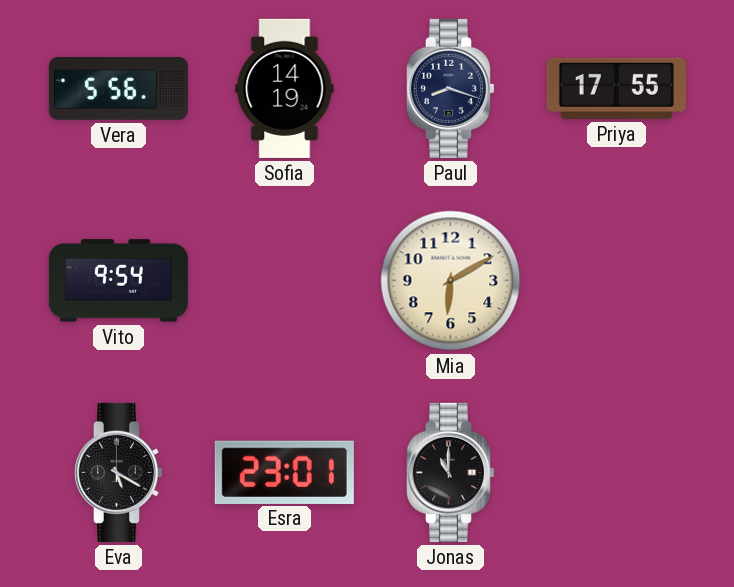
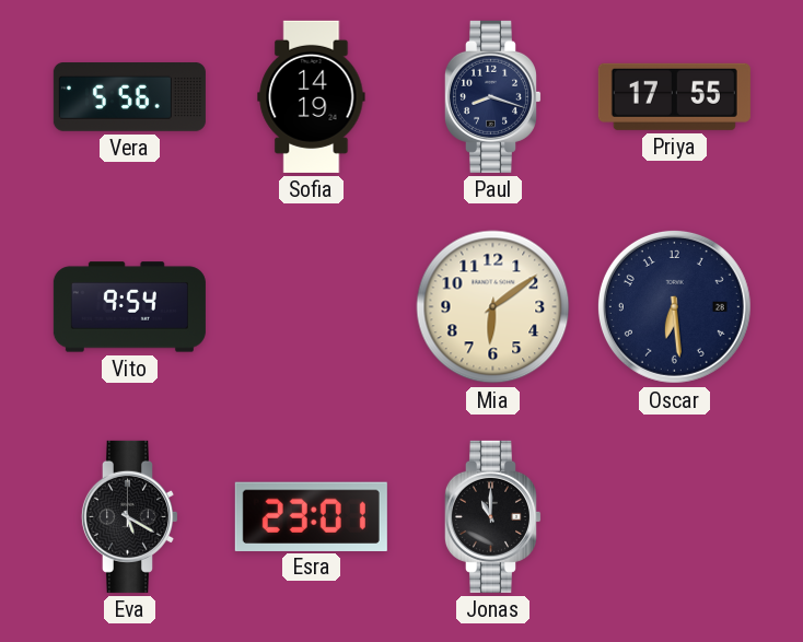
Mia: 6:10 -> 6:09 (493, 307)
Oscar: none -> 6:29 (674, 306)
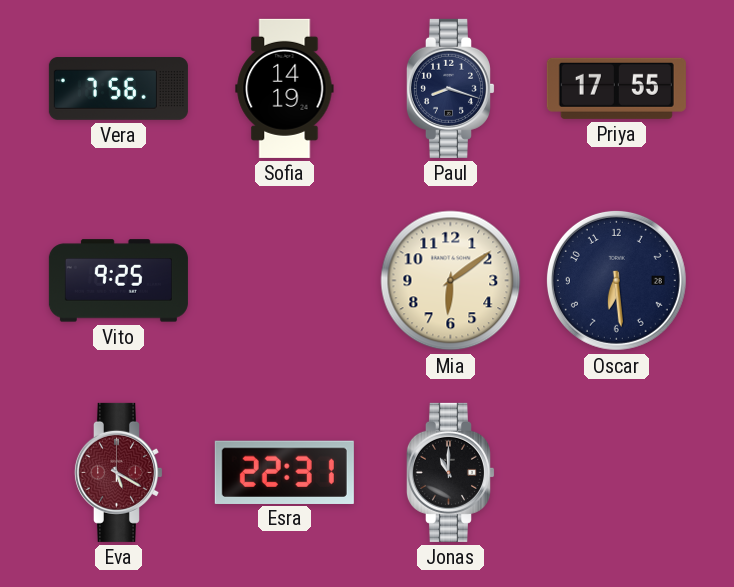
Vera: 5:56 -> 7:56 (118, 89)
Vito: 9:54 -> 9:25 (118, 281)
Eva dial: black -> burgundy (118, 472)
Esra: 23:01 -> 22:31 (284, 472)
